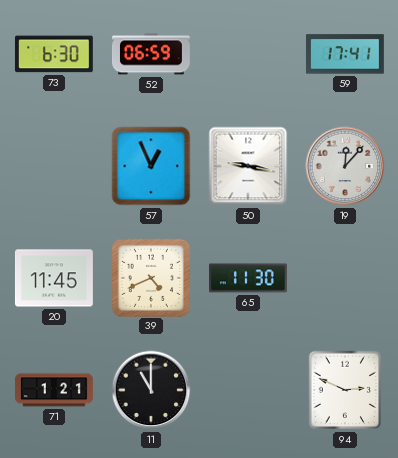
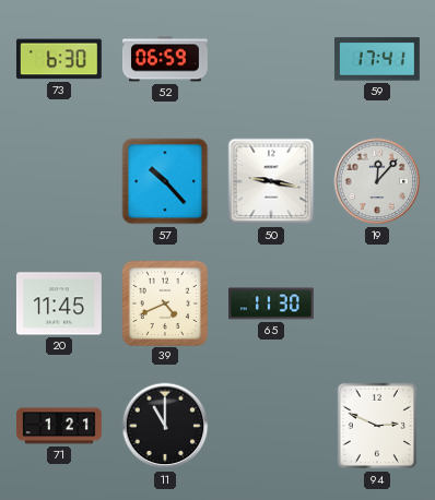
57: 12:56 -> 10:23 (165, 181)
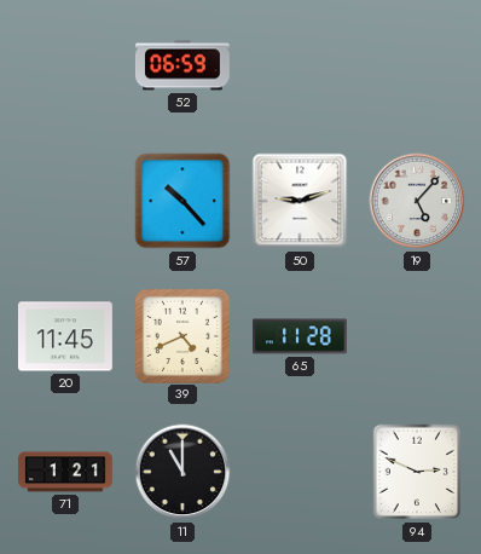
73: 6:30 -> none (59, 59)
59: 17:41 -> none (377, 59)
50: 9:17 -> 9:12 (300, 201)
19: 12:07 -> 5:07 (417, 201)
65: 11:30 -> 11:28 (301, 336)
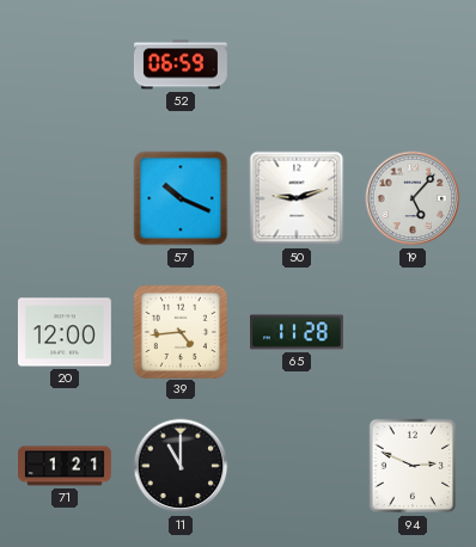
57: 10:23 -> 10:19 (181, 198)
20: 11:45 -> 12:00 (65, 332)
39: 4:41 -> 4:44 (179, 331)
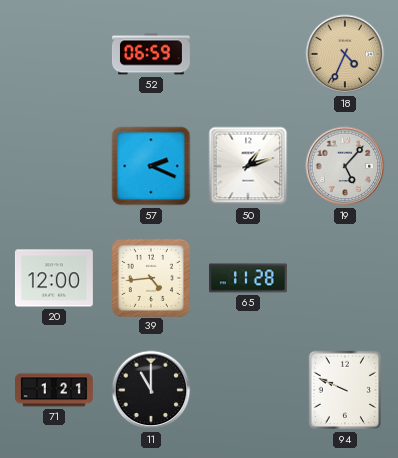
18: none -> 4:34 (345, 54)
57: 10:19 -> 2:19 (151, 166)
50: 9:12 -> 1:12 (248, 166)
94: 2:49 -> 9:49 (345, 390)
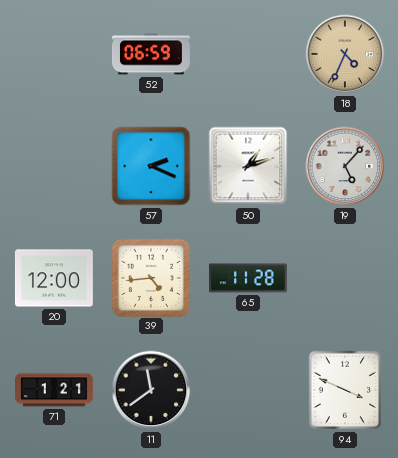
11: 11:00 -> 11:39 (151, 390)
94: 9:49 -> 3:49 (345, 390)
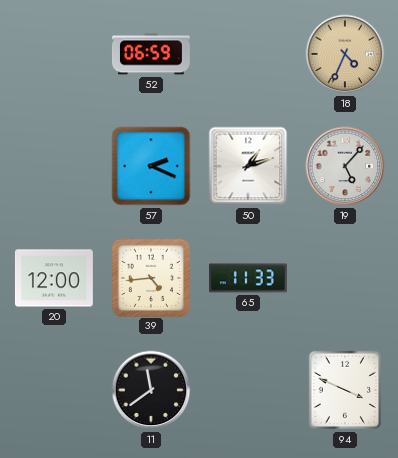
65: 11:28 -> 11:33 (249, 278)
71: 1:21 -> none (55, 390)
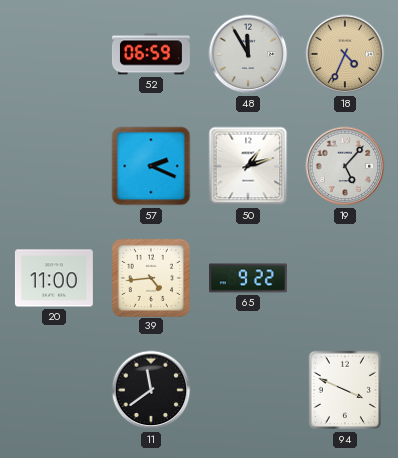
48: none -> 11:55 (248, 54)
20: 12:00 -> 11:00 (54, 278)
65: 11:33 -> 9:22 (249, 278)
